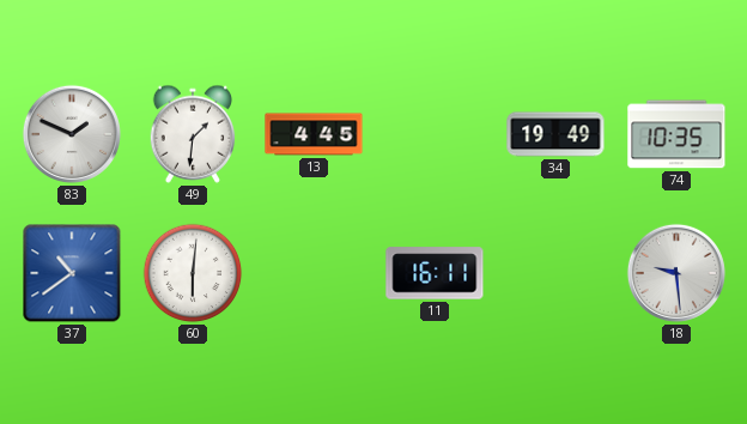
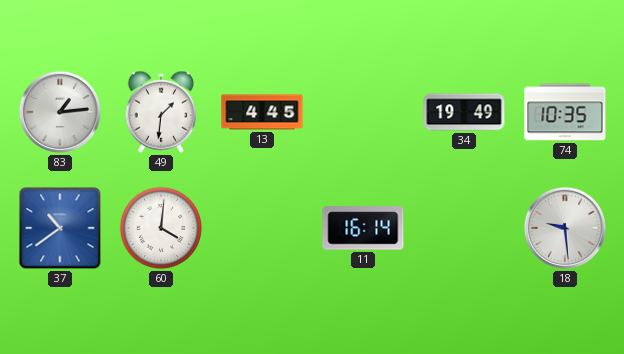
83: 1:49 -> 1:14 (60, 112)
60: 6:01 -> 4:01 (161, 228)
11: 16:11 -> 16:14 (363, 228)
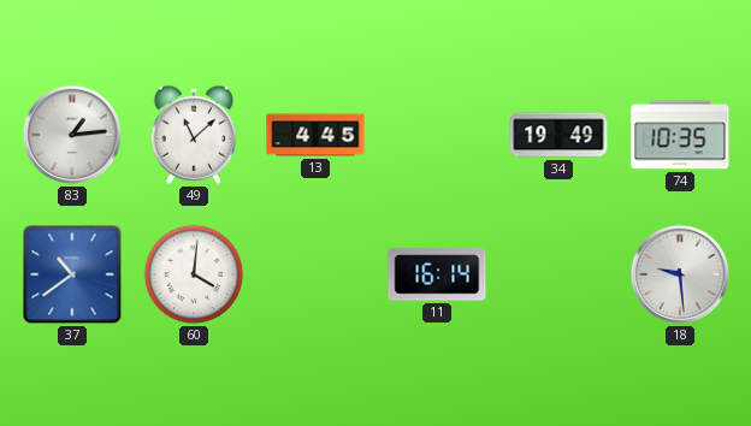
49: 1:31 -> 11:08 (194, 135)
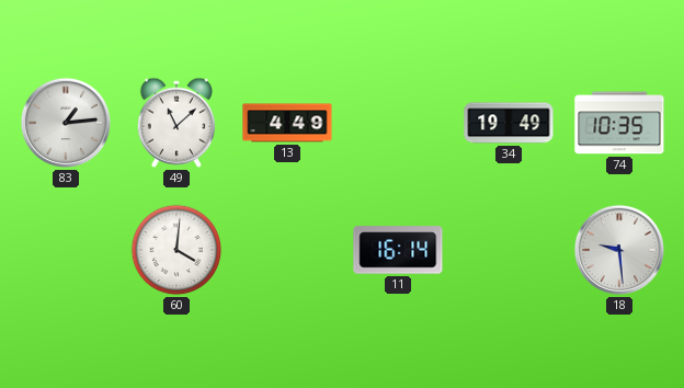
13: 4:45 -> 4:49 (287, 123)
37: 10:39 -> none (72, 274)
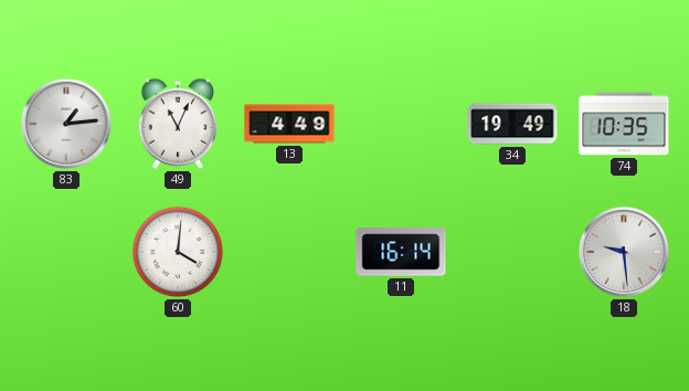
49: 11:08 -> 11:04 (178, 124)
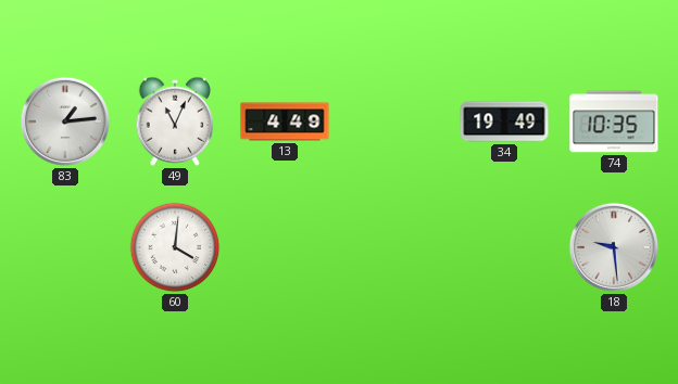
11: 16:14 -> none (401, 252)
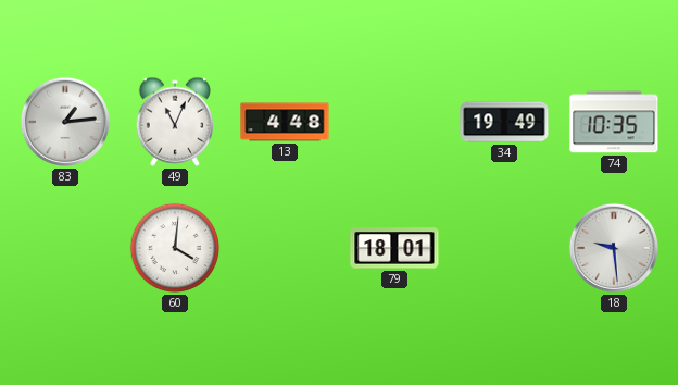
13: 4:49 -> 4:48 (285, 122)
79: none -> 18:01 (394, 248)
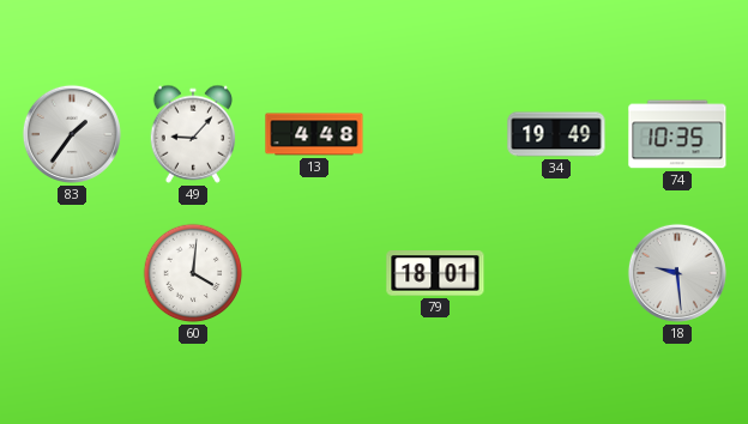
83: 1:14 -> 1:36 (72, 134)
49: 11:04 -> 9:07 (193, 134)
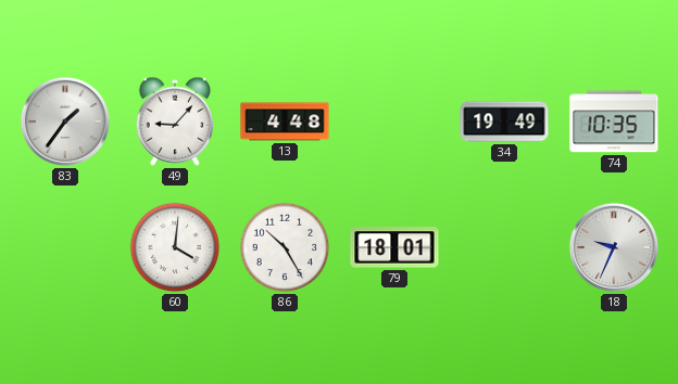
86: none -> 10:25 (285, 247)
18: 9:29 -> 9:34 (614, 247)
